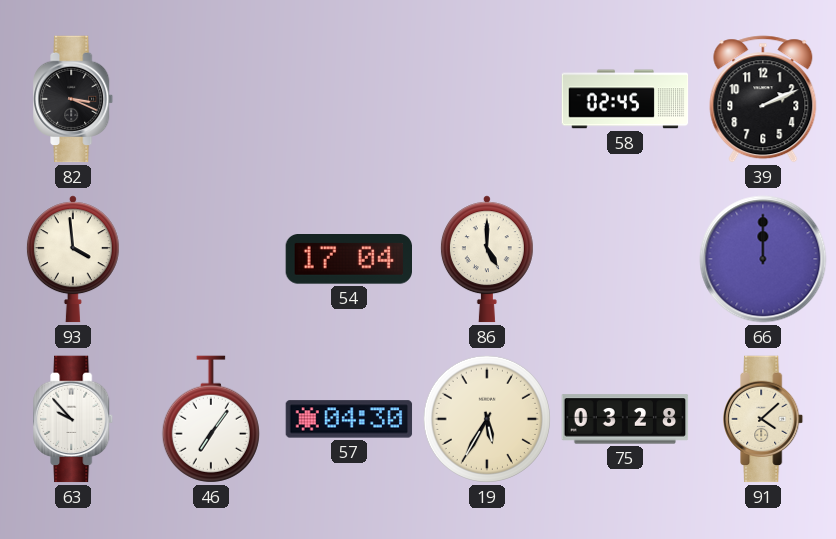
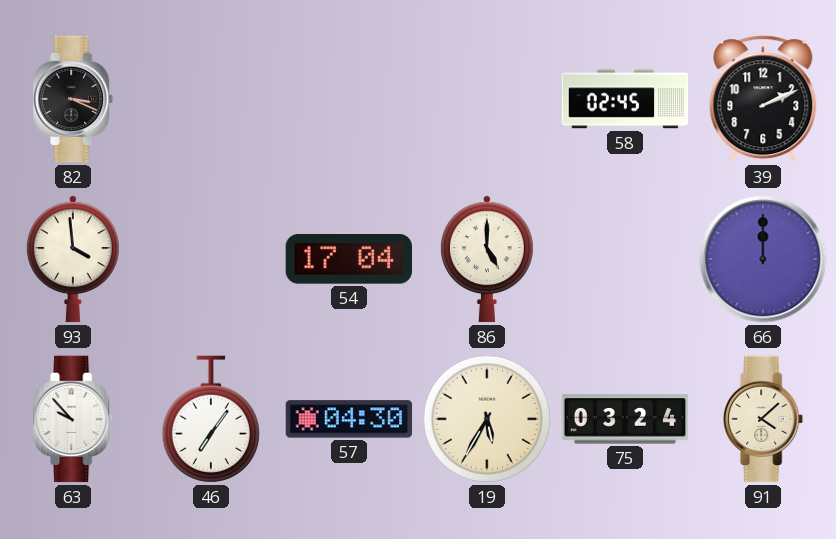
75: 03:28 -> 03:24 (625, 419)
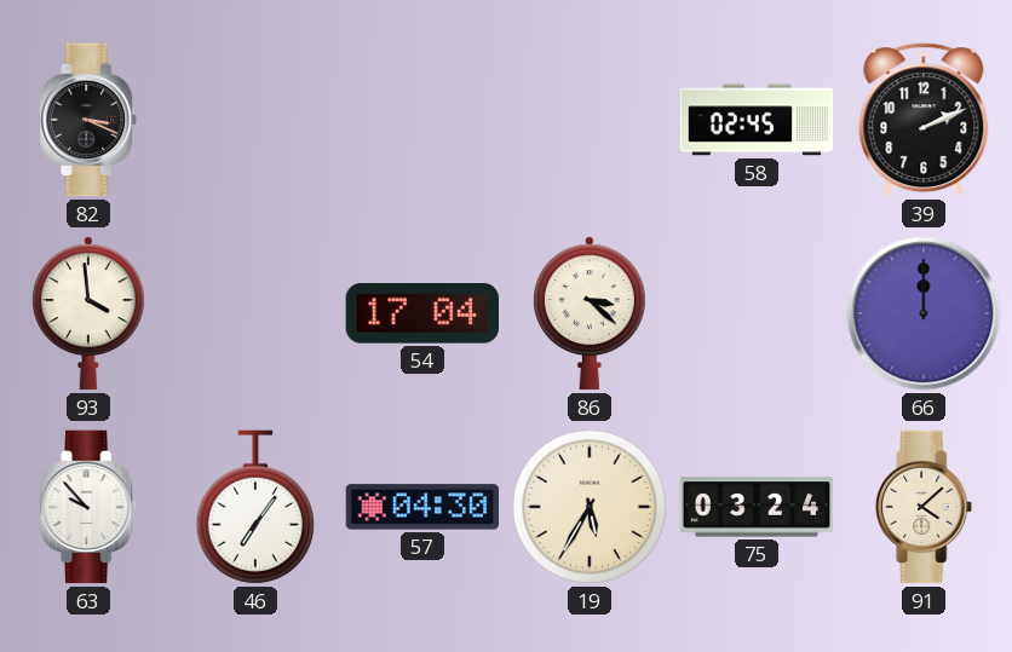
86: 5:00 -> 3:22 (590, 313)
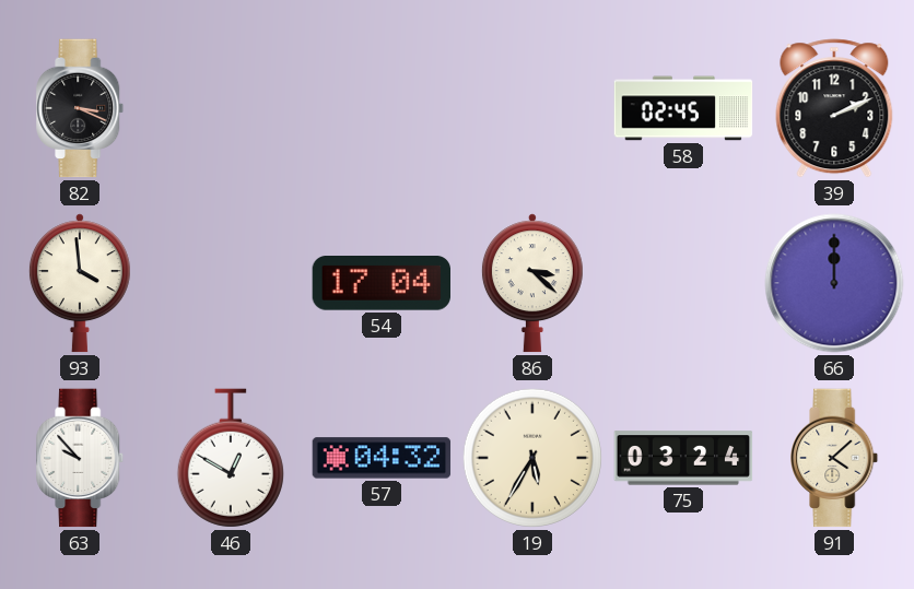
46: 7:06 -> 12:50 (231, 458)
57: 04:30 -> 04:32 (382, 458)
